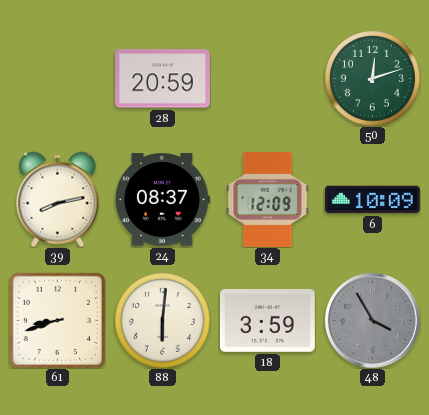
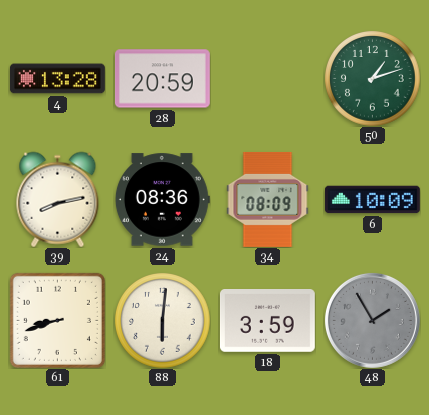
4: none -> 13:28 (57, 79)
50: 12:12 -> 1:12 (372, 78)
24: 08:37 -> 08:36 (162, 200)
34: 12:09 -> 08:09 (268, 199)
48: 3:55 -> 1:55 (372, 320)
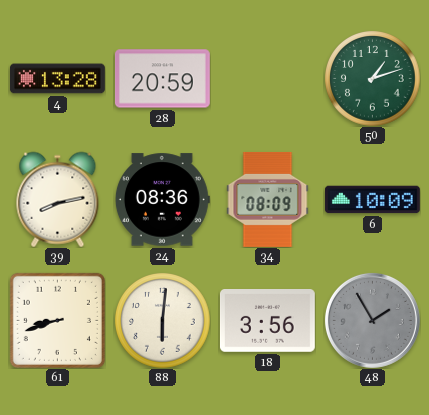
18: 3:59 -> 3:56 (267, 321)
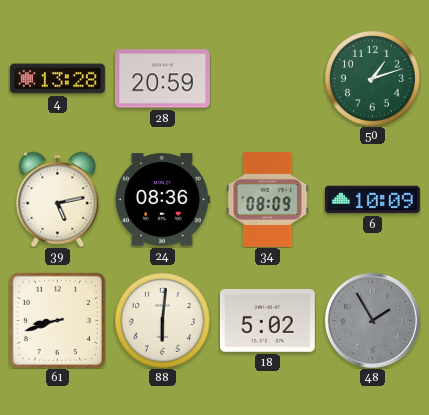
39: 8:13 -> 5:13 (58, 199)
18: 3:56 -> 5:02 (267, 321)
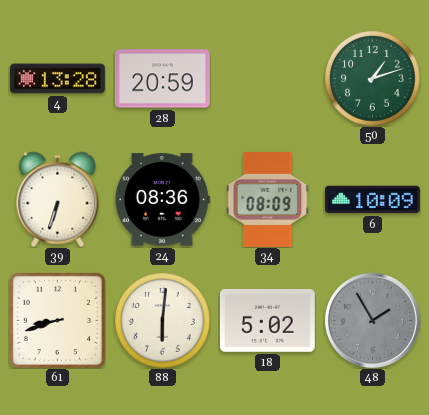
39: 5:13 -> 6:33 (58, 199)
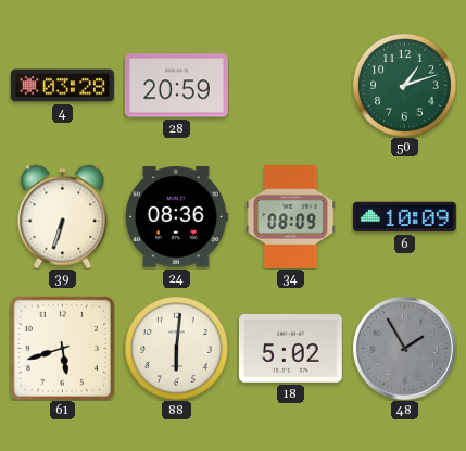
4: 13:28 -> 03:28 (62, 86)
61: 8:42 -> 5:42 (62, 348)
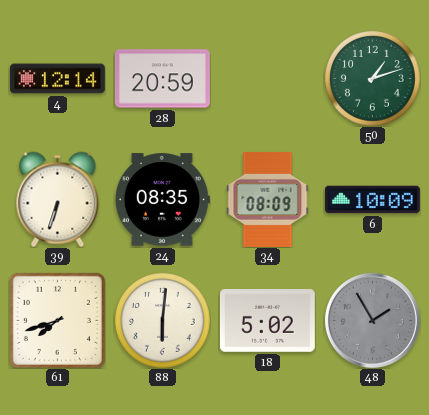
4: 03:28 -> 12:14 (57, 79)
24: 08:36 -> 08:35 (162, 200)
61: 5:42 -> 7:42 (57, 320)
